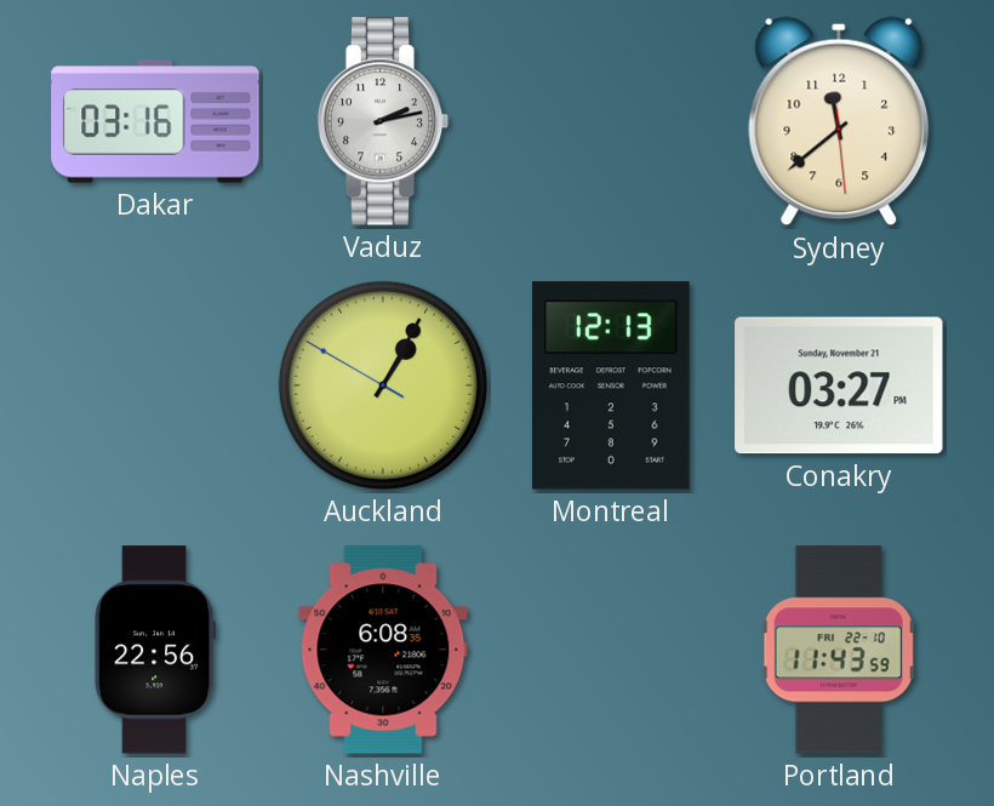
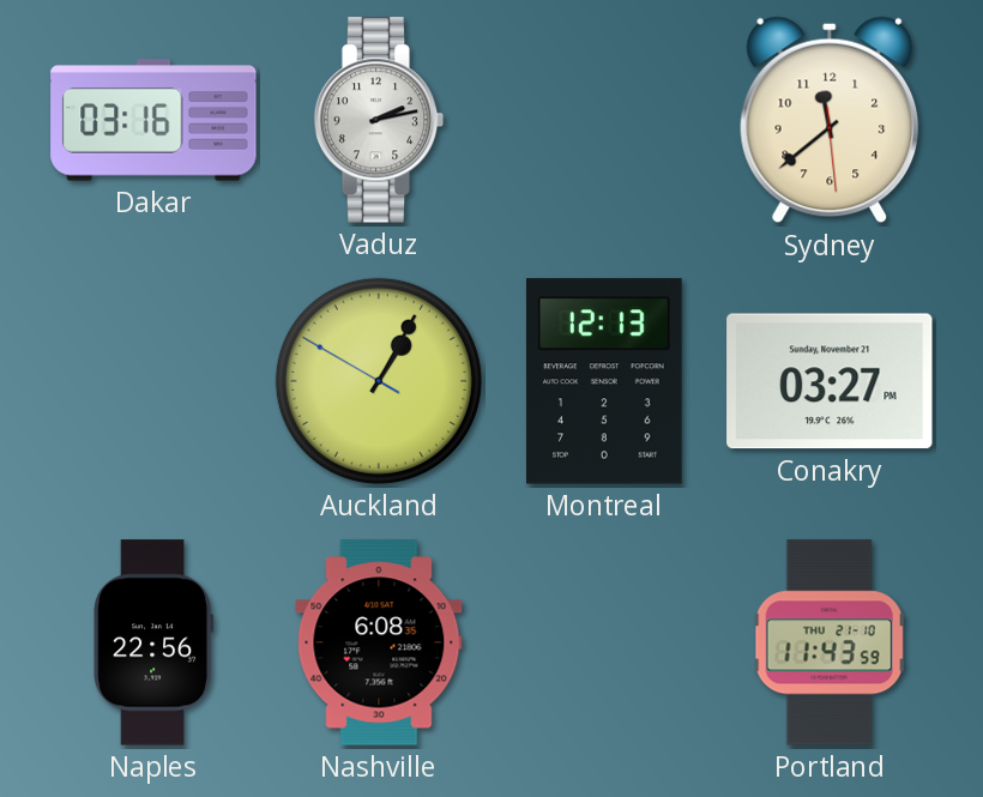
Portland date: FRI 22-10 -> THU 21-10 (830, 642)
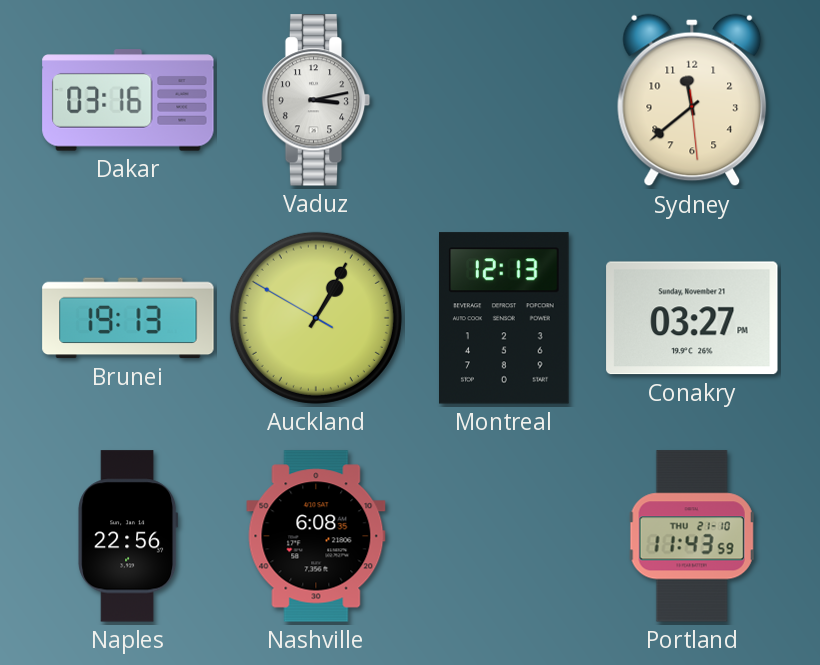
Vaduz: 2:13 -> 3:13 (316, 100)
Brunei: none -> 19:13 (128, 318)
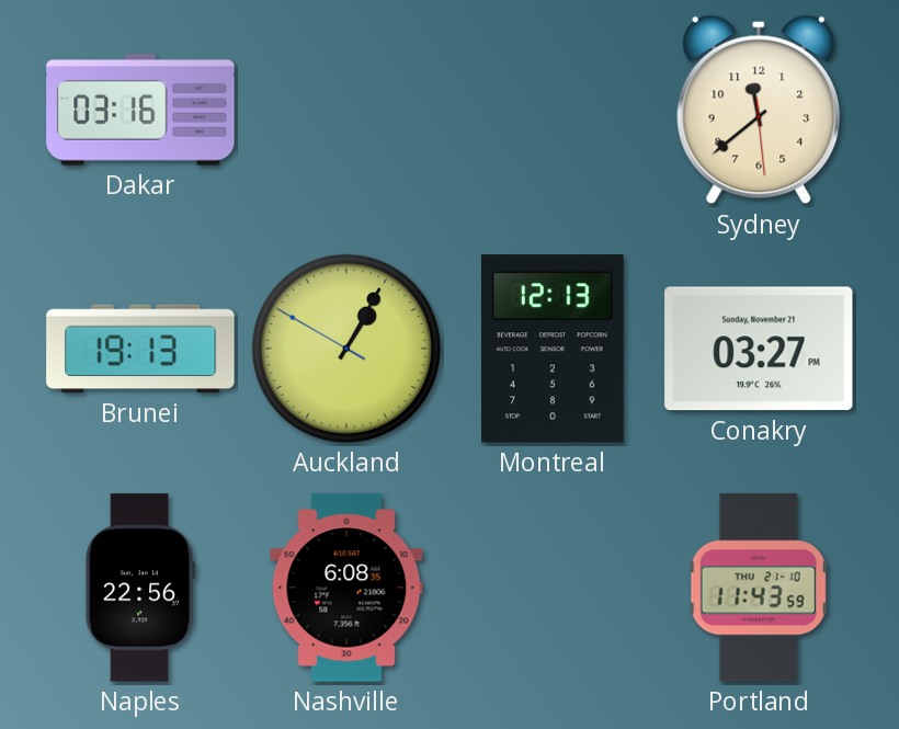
Vaduz: 3:13 -> none (316, 100)
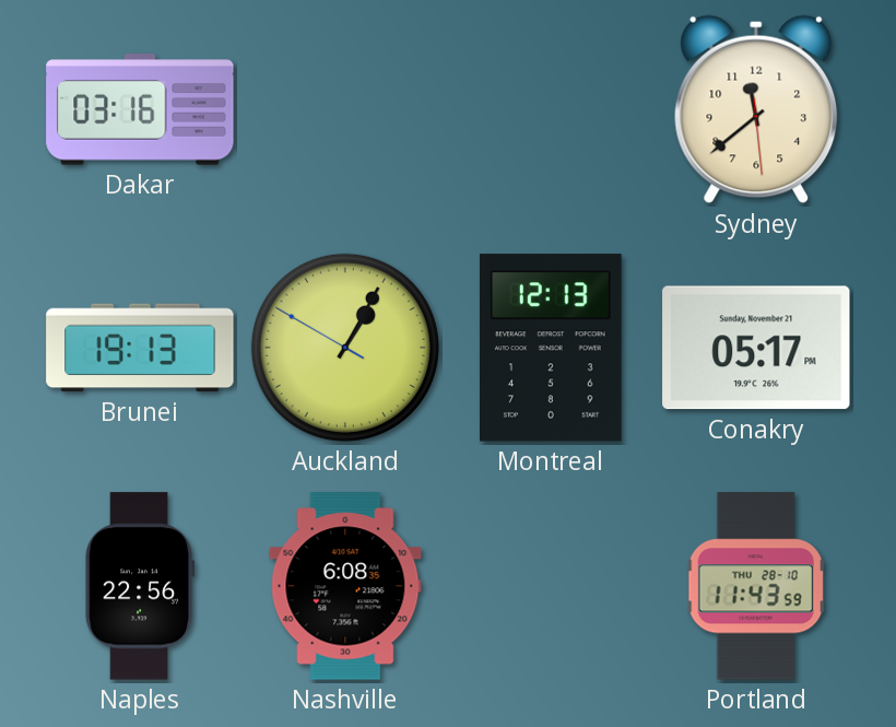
Conakry: 03:27 -> 05:17 (756, 348)
Portland date: THU 21-10 -> THU 28-10 (756, 586)
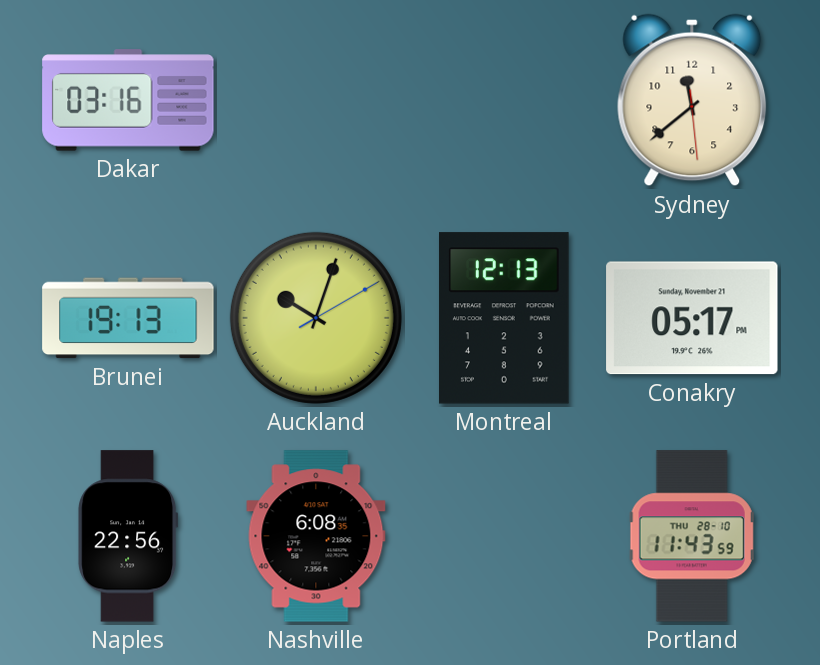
Auckland: 1:04 -> 10:03 (316, 318)
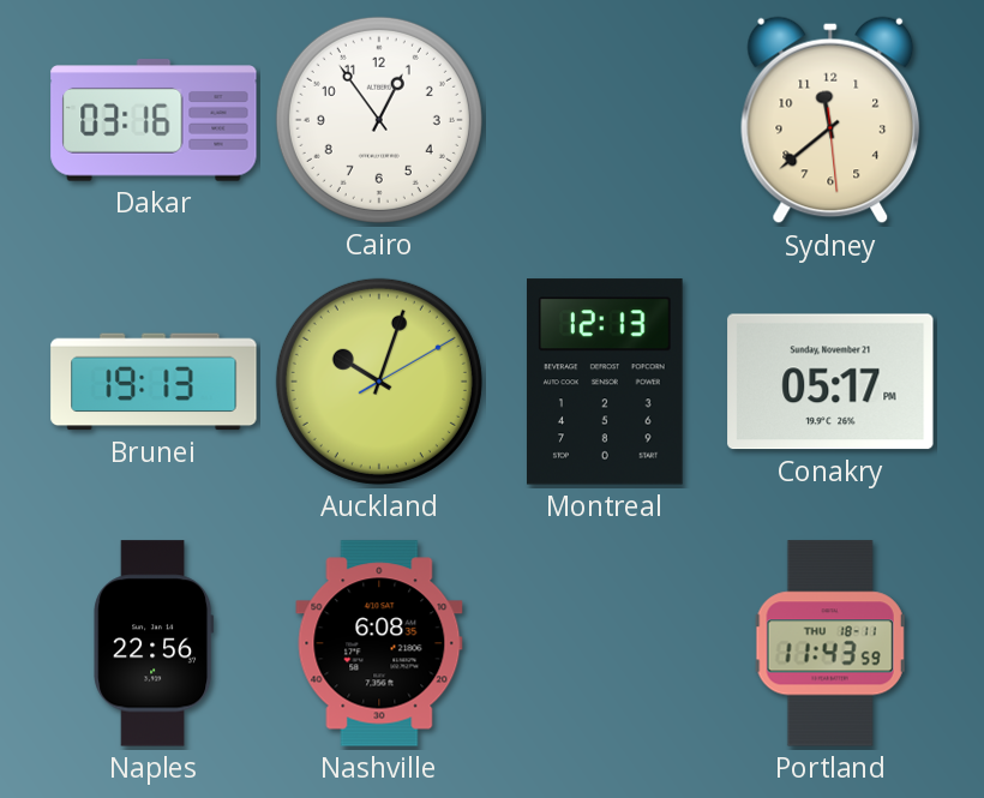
Cairo: none -> 12:54 (379, 120)
Portland date: THU 28-10 -> THU 18-11 (830, 643)
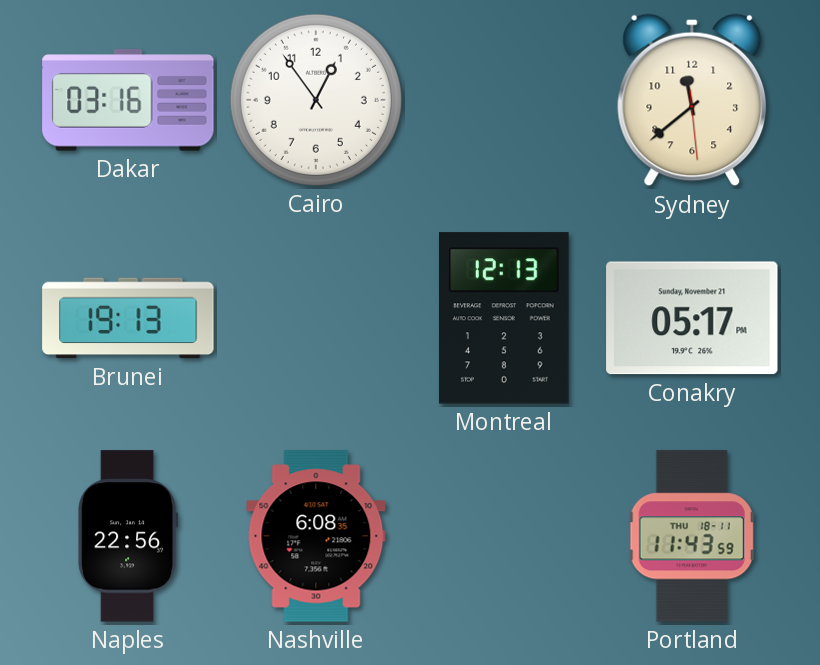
Auckland: 10:03 -> none (379, 382)
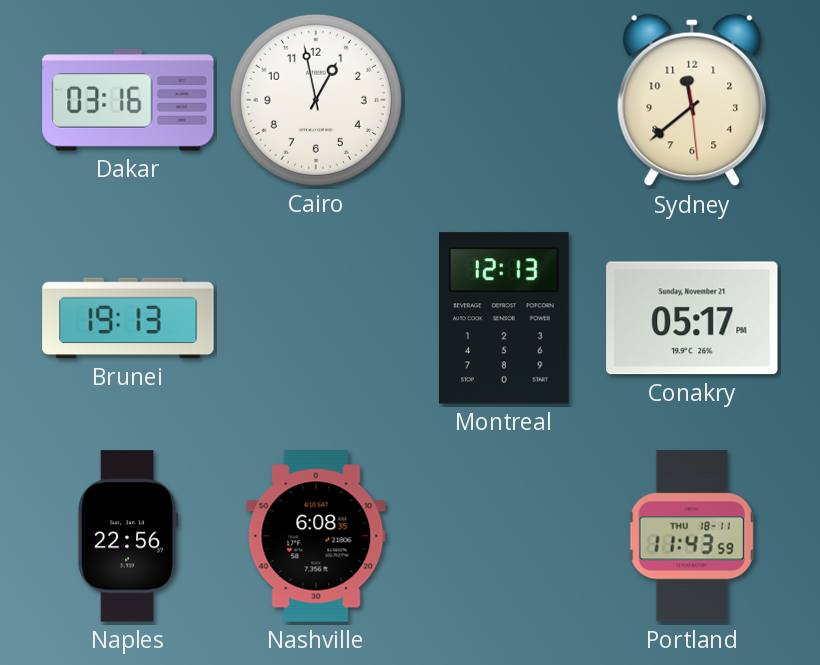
Cairo: 12:54 -> 12:58 (316, 100)
